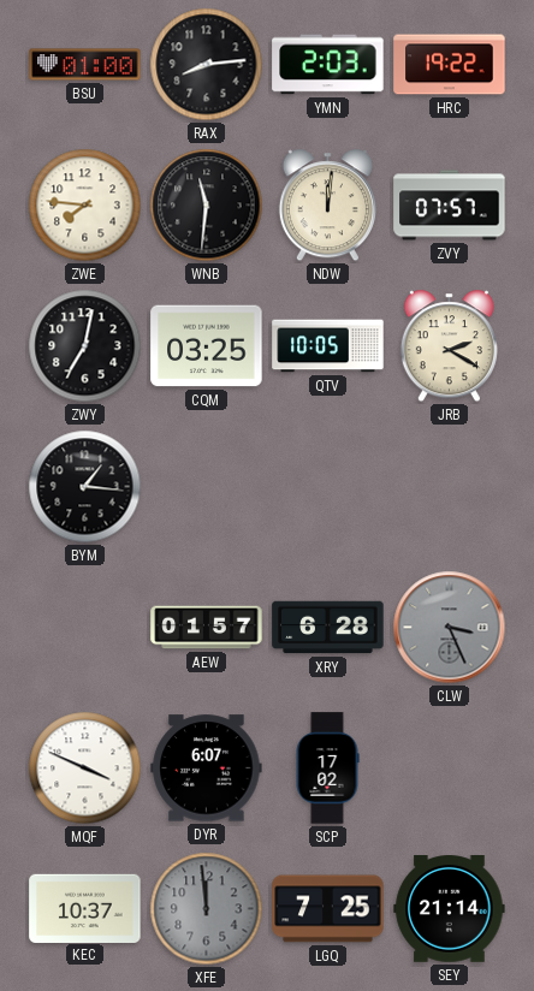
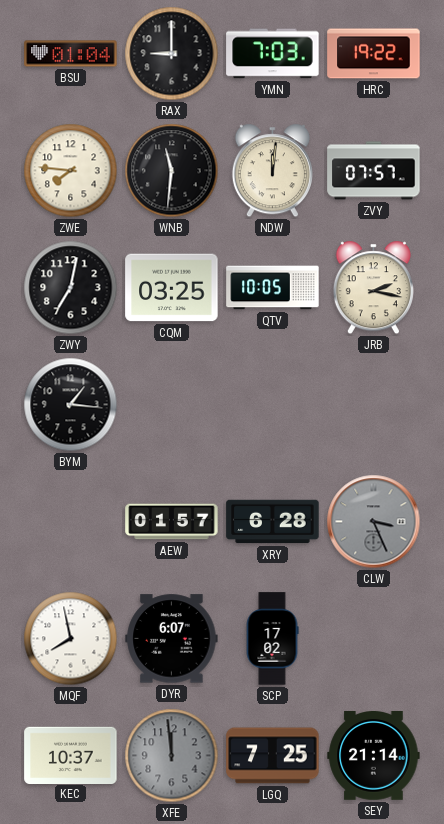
BSU: 01:00 -> 01:04 (71, 54)
RAX: 8:14 -> 9:00 (172, 54)
YMN: 2:03 -> 7:03 (273, 54)
JRB: 2:20 -> 2:17 (373, 288)
MQF: 3:49 -> 7:58 (71, 639)
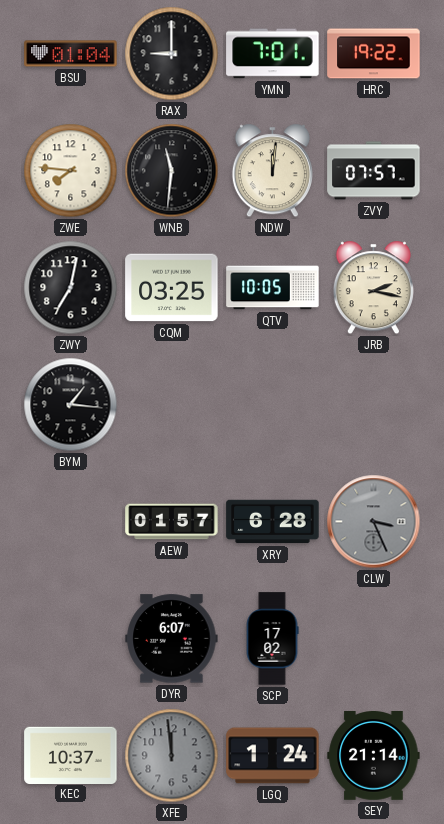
YMN: 7:03 -> 7:01 (273, 54)
MQF: 7:58 -> none (71, 639)
LGQ: 7:25 -> 1:24 (273, 756)
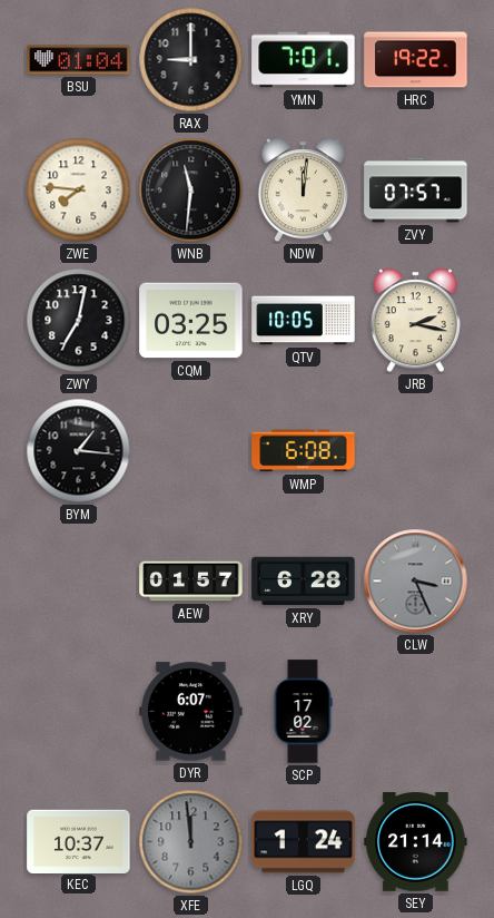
WMP: none -> 6:08 (304, 451)
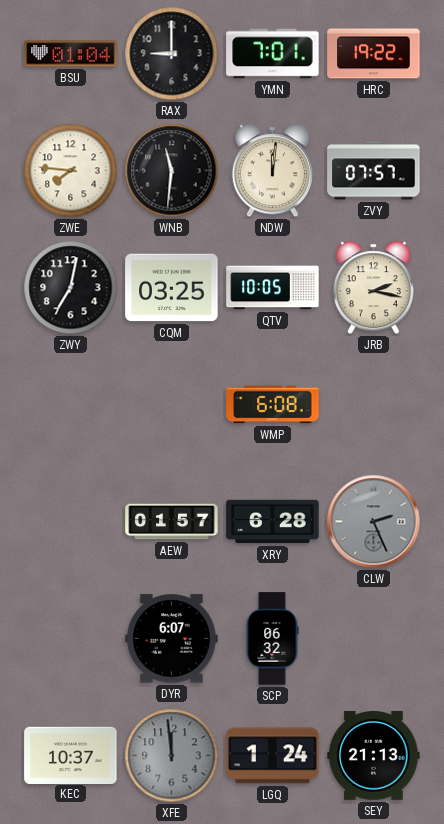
BYM: 1:16 -> none (79, 451)
CLW: 3:26 -> 2:26 (374, 522)
SCP: 17:02 -> 06:32 (272, 639)
SEY: 21:14 -> 21:13 (374, 756)
